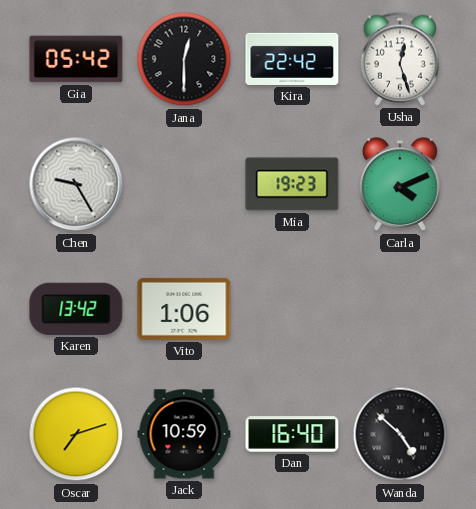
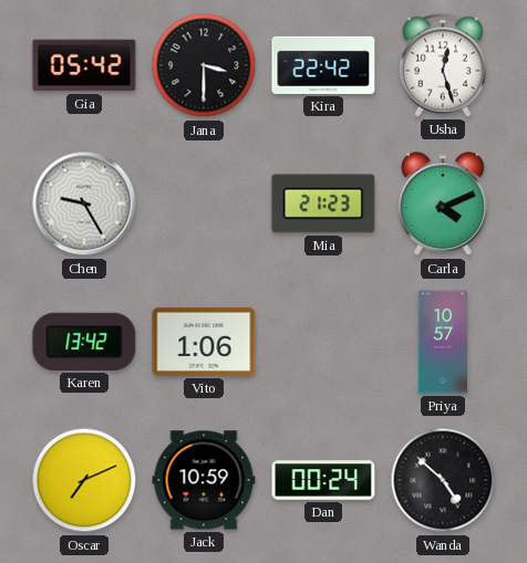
Jana: 12:30 -> 3:30 (204, 65)
Mia: 19:23 -> 21:23 (323, 204)
Priya: none -> 10:57 (442, 342)
Oscar: 7:12 -> 7:11 (84, 480)
Dan: 16:40 -> 00:24 (323, 480)
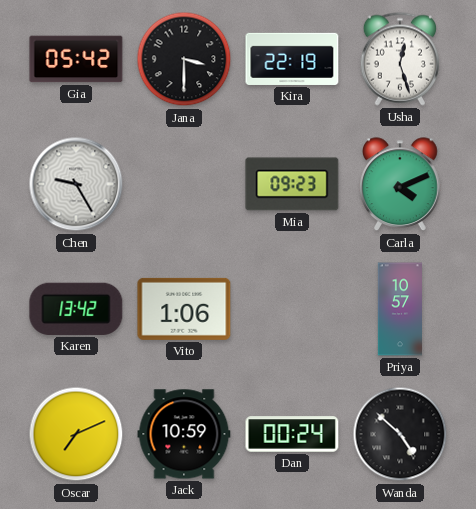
Kira: 22:42 -> 22:19 (292, 59)
Mia: 21:23 -> 09:23 (292, 184)
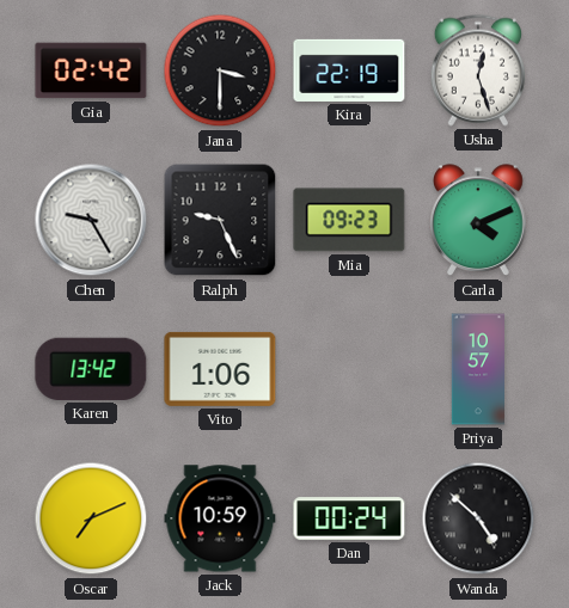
Gia: 05:42 -> 02:42 (91, 70)
Ralph: none -> 9:26 (220, 220)
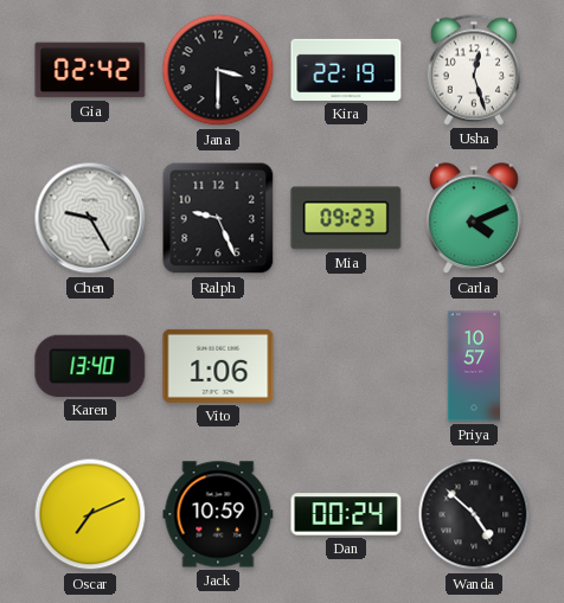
Karen: 13:42 -> 13:40 (90, 366)
